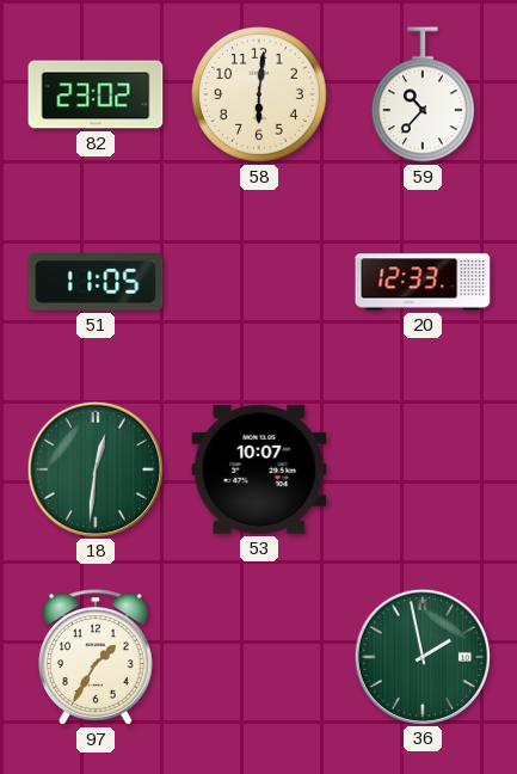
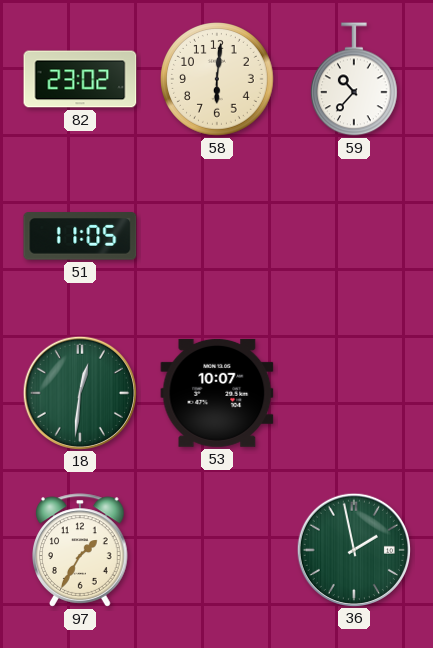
20: 12:33 -> none (423, 282)
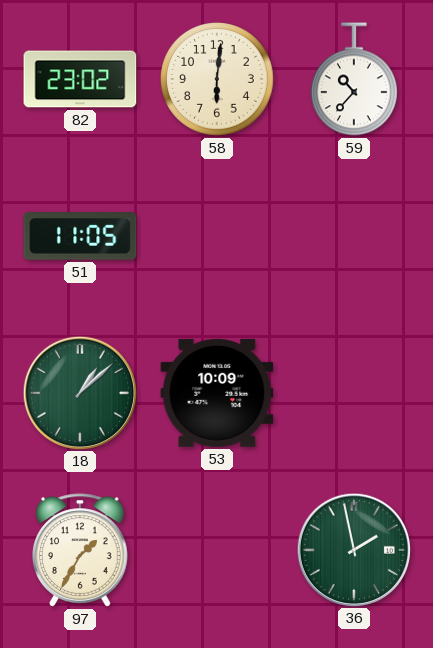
18: 12:31 -> 1:08 (79, 392)
53: 10:07 -> 10:09 (217, 393)
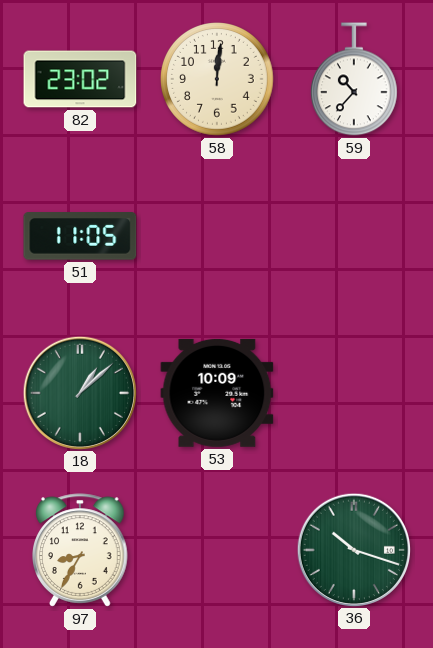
58: 6:01 -> 12:01 (217, 79)
97: 1:35 -> 8:35 (81, 550)
36: 1:58 -> 10:18 (353, 549)
